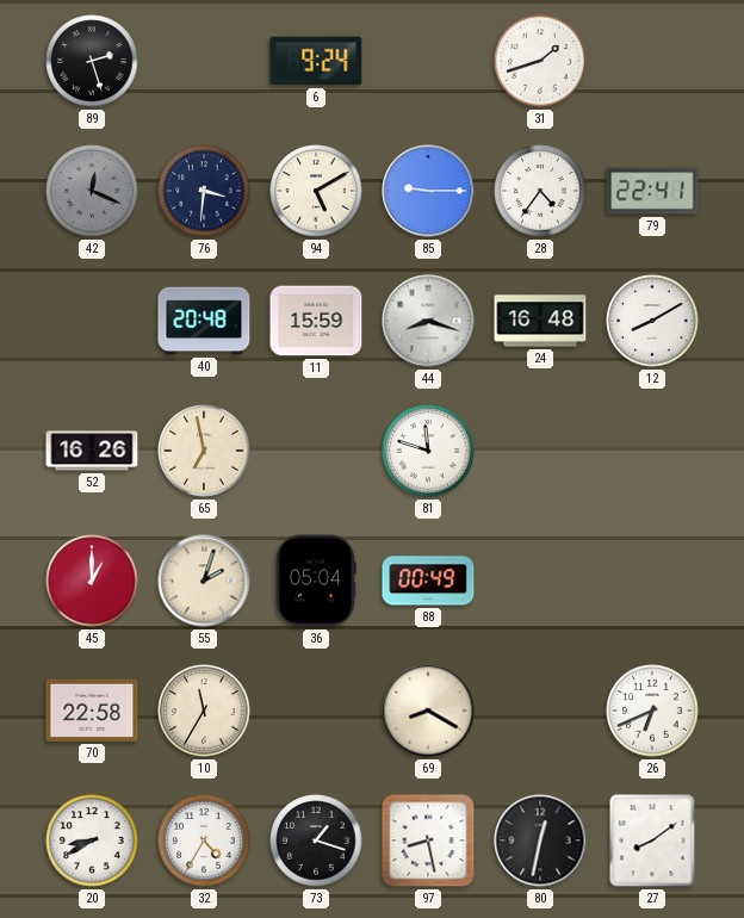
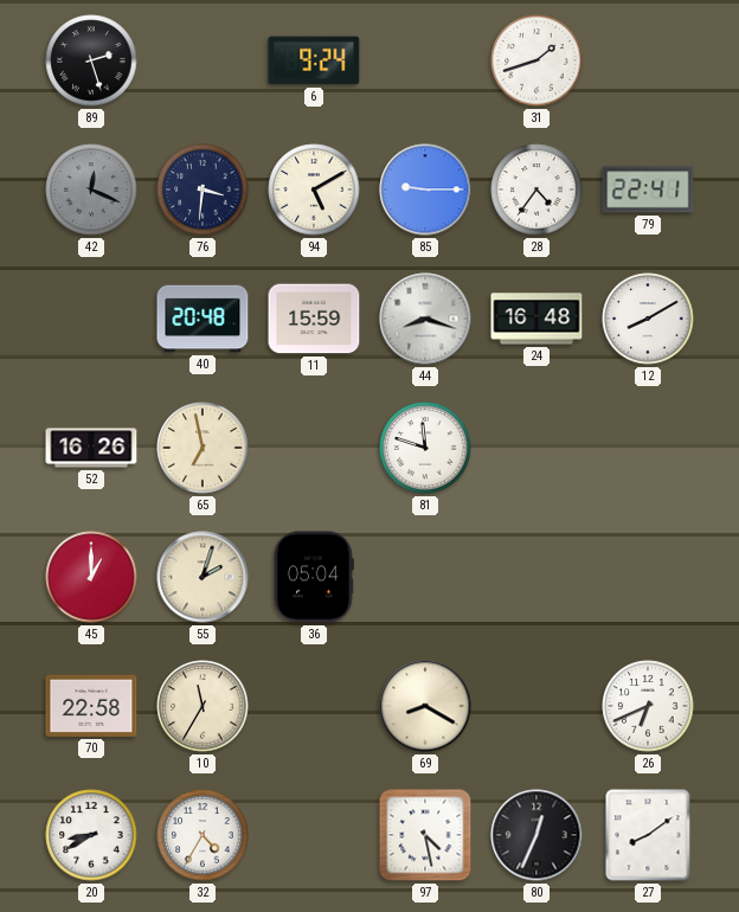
88: 00:49 -> none (428, 581)
73: 1:18 -> none (316, 841)
97: 8:28 -> 4:28 (425, 835)
80: 12:32 -> 12:34 (536, 835)
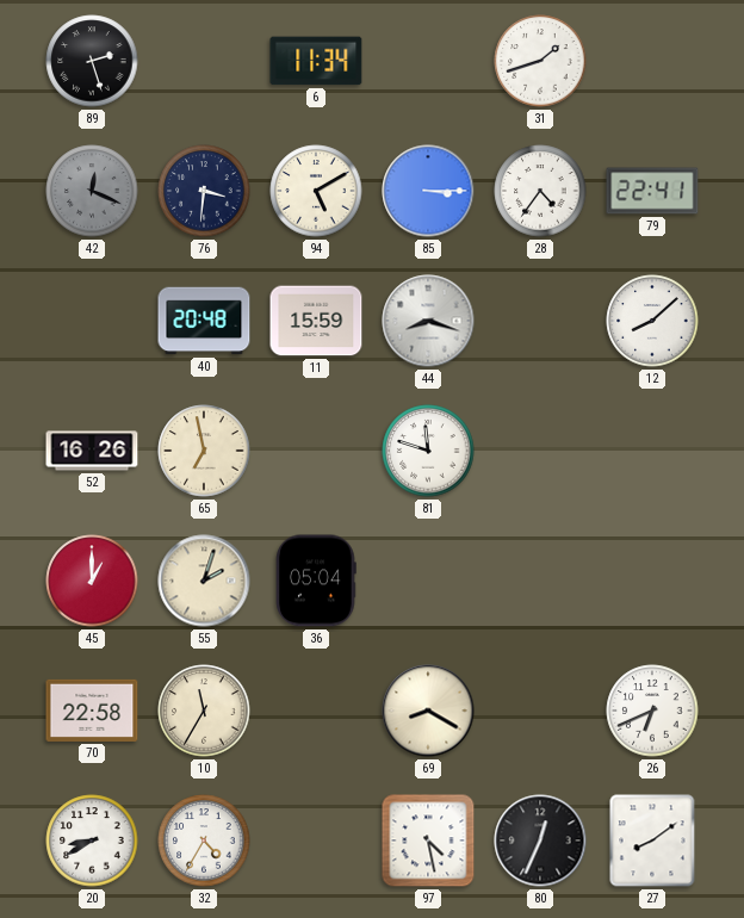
6: 9:24 -> 11:34 (316, 61)
85: 9:15 -> 3:15 (428, 191)
24: 16:48 -> none (536, 319)
12: 8:10 -> 8:08 (652, 321)
